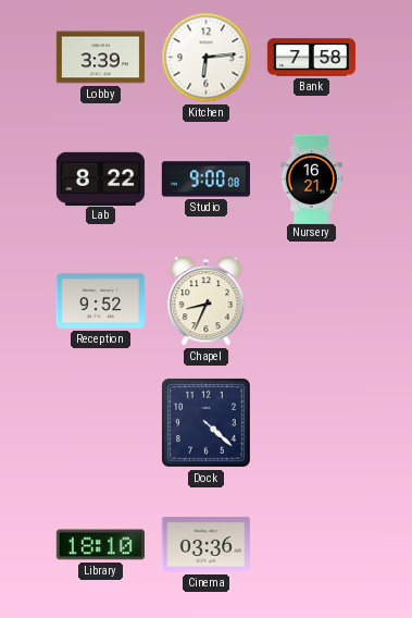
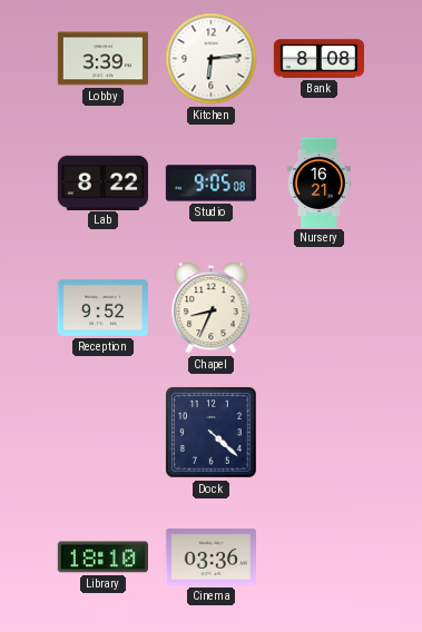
Bank: 7:58 -> 8:08 (318, 59)
Studio: 9:00 -> 9:05 (210, 184)
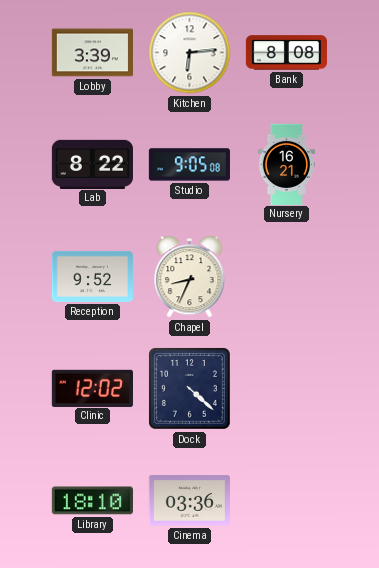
Clinic: none -> 12:02 (92, 388)
